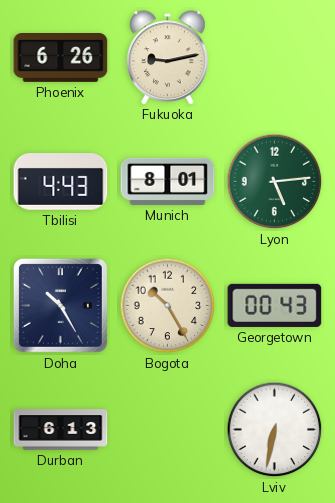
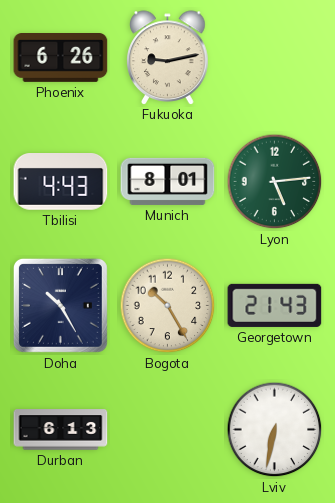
Georgetown: 00:43 -> 21:43 (275, 305)
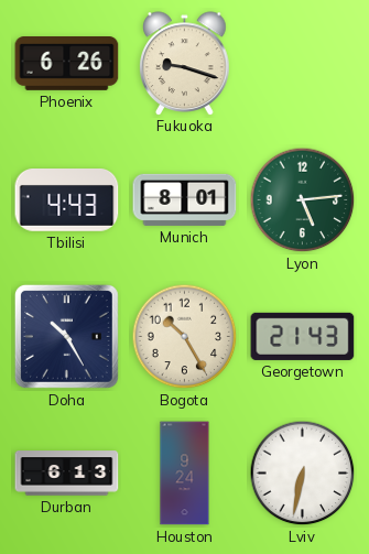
Fukuoka: 9:13 -> 9:18 (185, 63)
Houston: none -> 9:24 (185, 474)
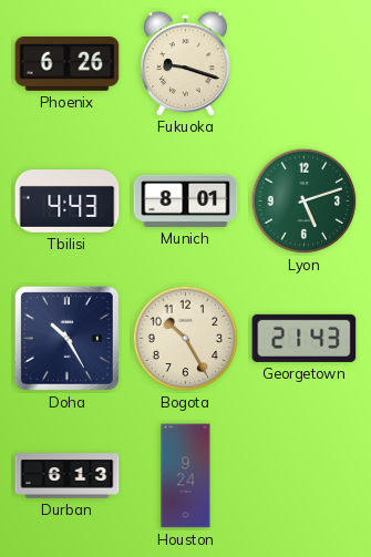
Lyon: 5:14 -> 5:12 (305, 202)
Lviv: 6:32 -> none (303, 474)
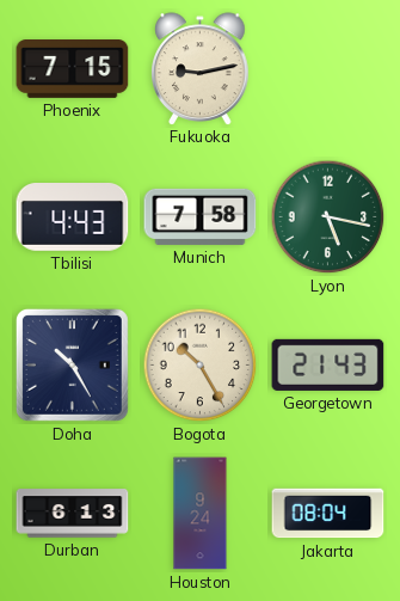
Phoenix: 6:26 -> 7:15 (73, 69)
Fukuoka: 9:18 -> 9:13 (201, 68)
Munich: 8:01 -> 7:58 (201, 216)
Lyon: 5:12 -> 5:17 (328, 217)
Jakarta: none -> 08:04 (328, 514)
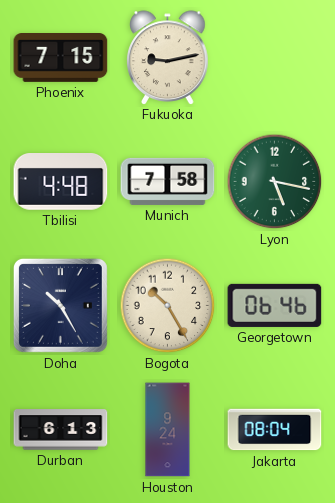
Tbilisi: 4:43 -> 4:48 (61, 182)
Georgetown: 21:43 -> 06:46 (275, 305)
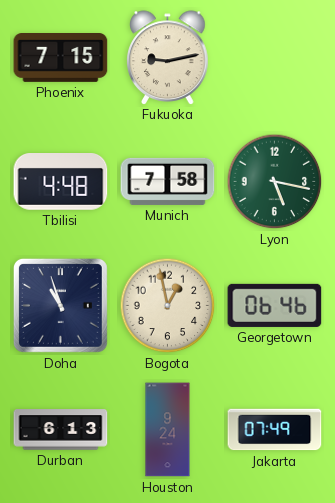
Doha: 10:25 -> 10:57 (60, 305)
Bogota: 10:25 -> 12:58 (168, 306)
Jakarta: 08:04 -> 07:49 (275, 430)
